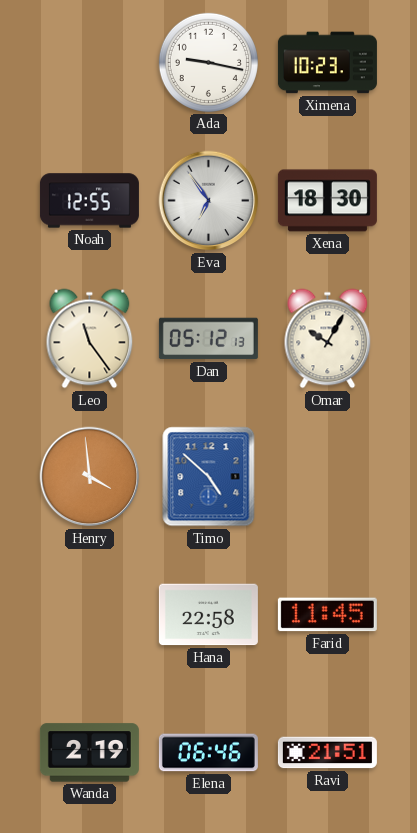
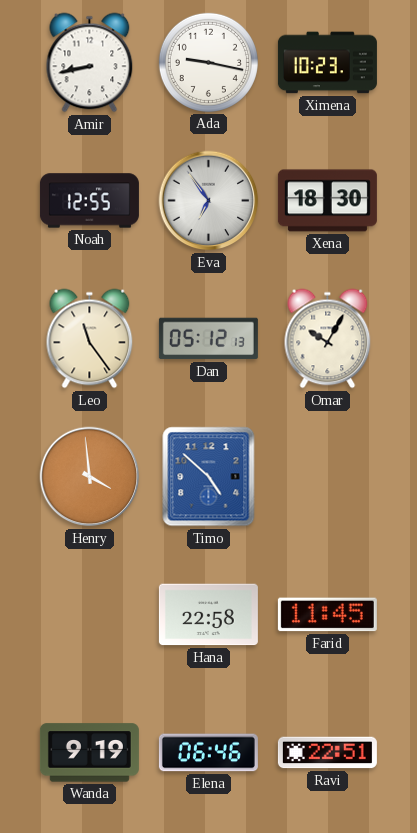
Amir: none -> 8:43 (90, 63)
Wanda: 2:19 -> 9:19 (89, 753)
Ravi: 21:51 -> 22:51 (327, 753)
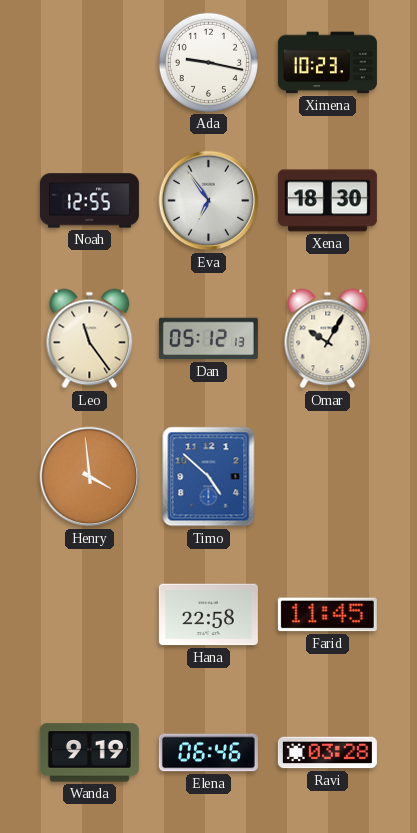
Amir: 8:43 -> none (90, 63)
Ravi: 22:51 -> 03:28 (327, 753)
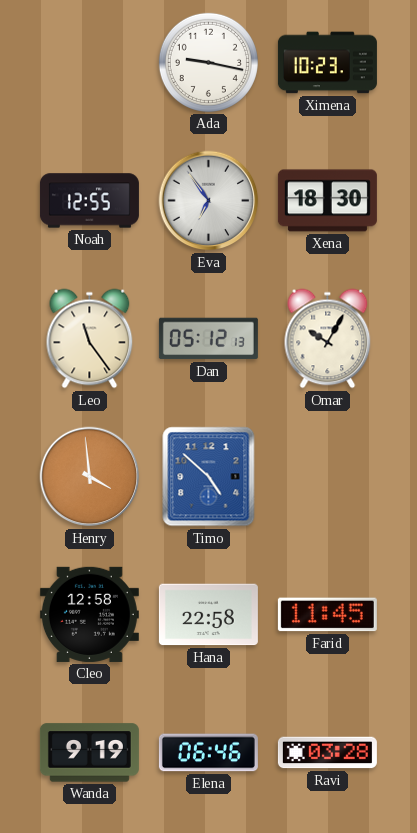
Cleo: none -> 12:58 (89, 614)
